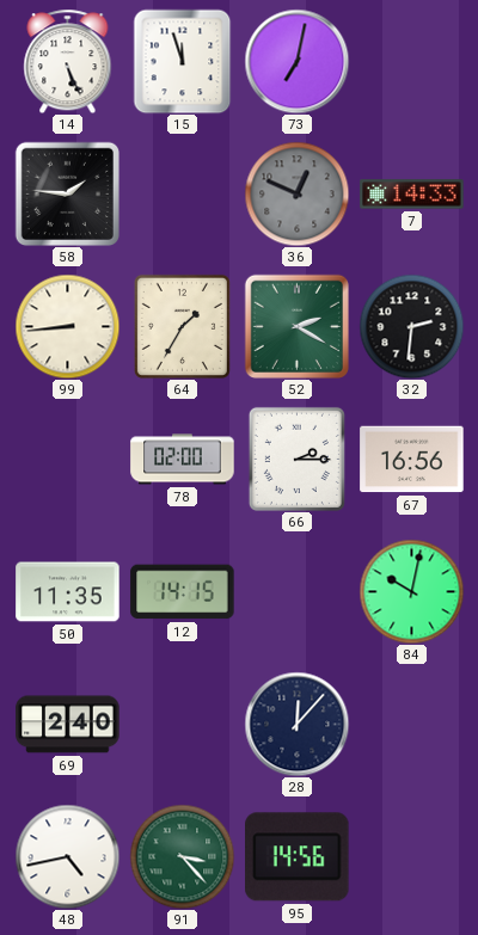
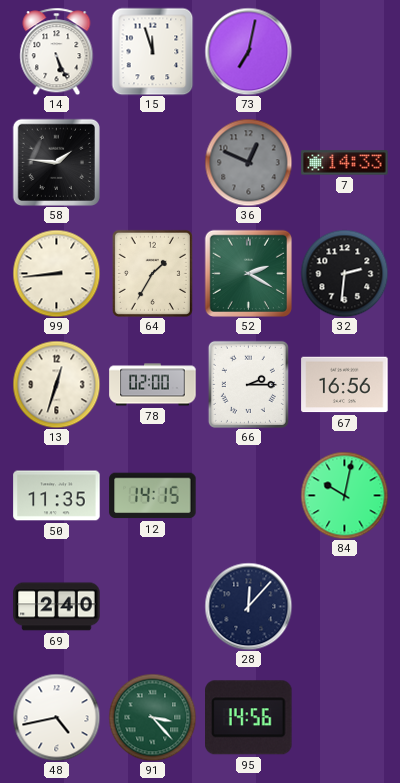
13: none -> 12:33 (56, 384)
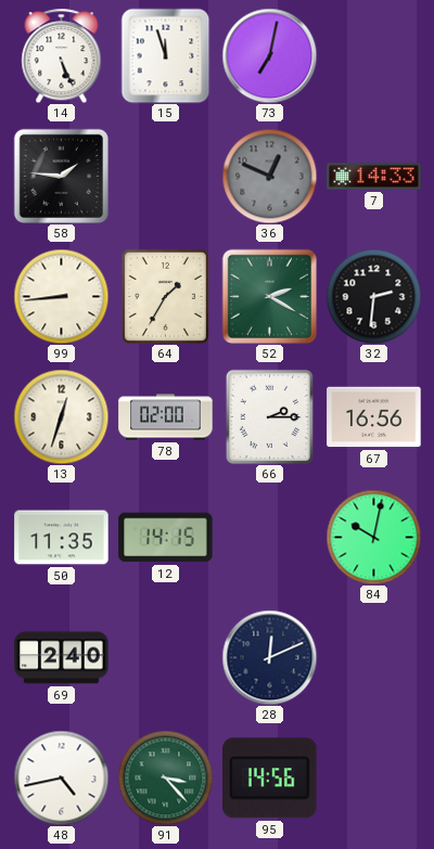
28: 12:07 -> 12:11 (269, 657)
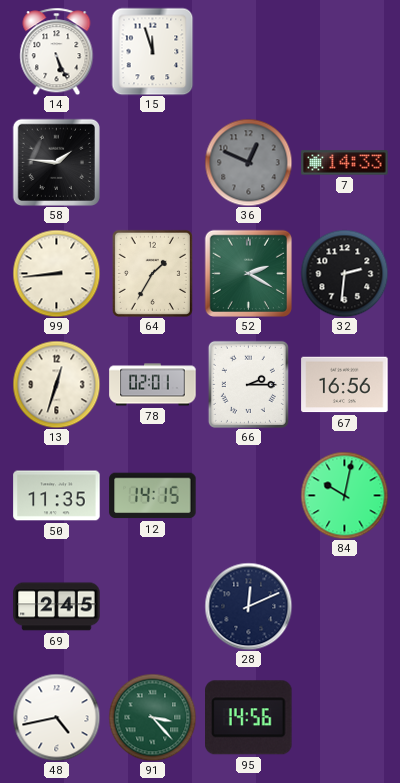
73: 7:02 -> none (269, 55)
78: 02:00 -> 02:01 (153, 385)
69: 2:40 -> 2:45 (57, 607)
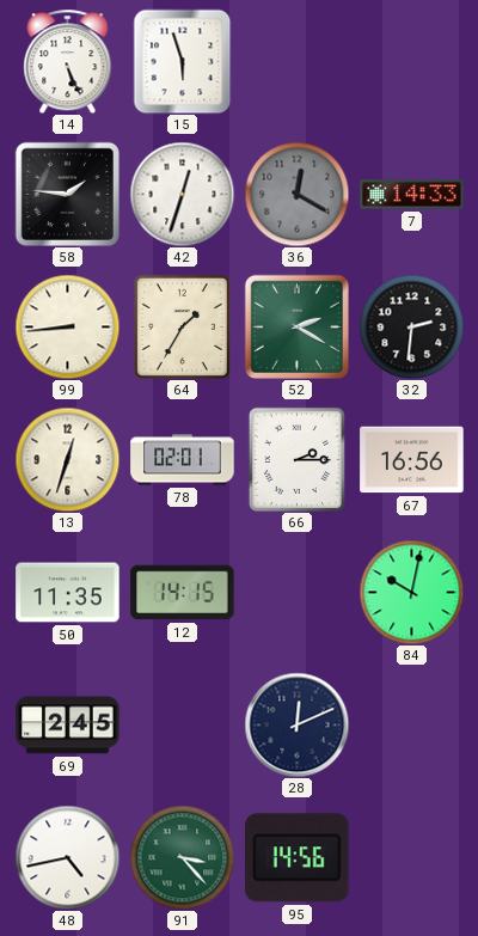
15: 11:57 -> 5:57 (183, 61)
42: none -> 12:33 (182, 194)
36: 12:49 -> 12:20 (296, 194)
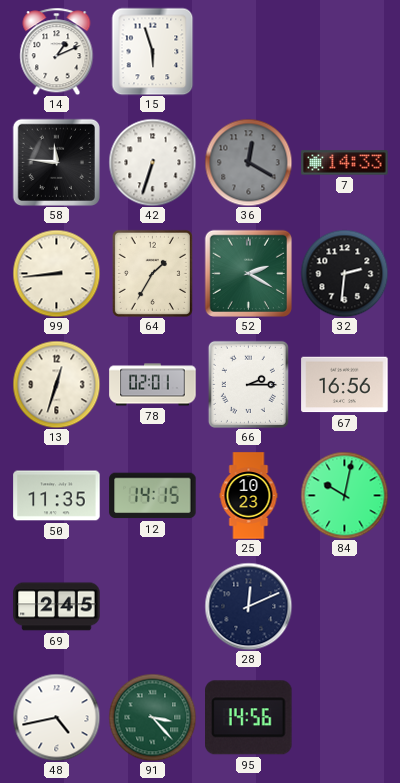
14: 5:26 -> 1:11 (57, 51)
58: 1:46 -> 11:46 (56, 162)
42: 12:33 -> 6:33 (152, 162)
25: none -> 10:23 (249, 496)
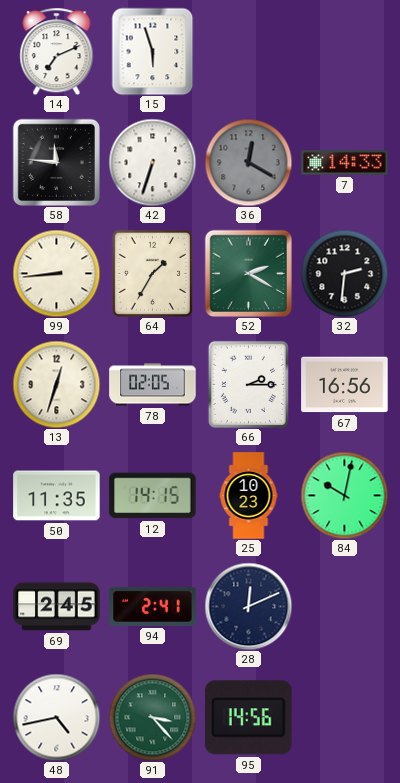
14: 1:11 -> 7:11 (57, 51)
78: 02:01 -> 02:05 (153, 385)
94: none -> 2:41 (153, 606)
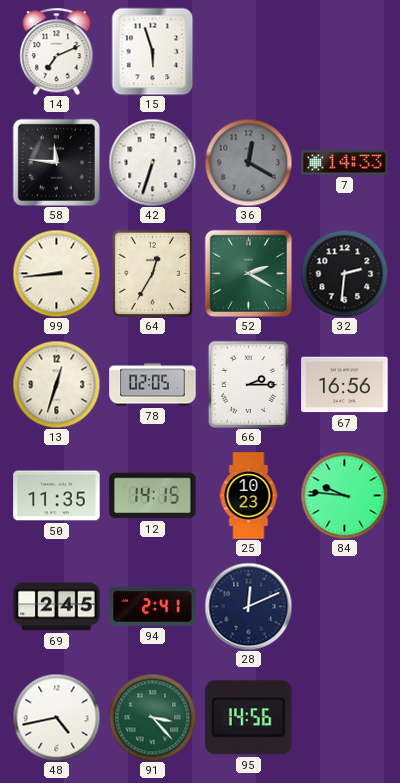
64: 1:35 -> 12:35 (152, 273)
84: 10:02 -> 9:46 (344, 495)
